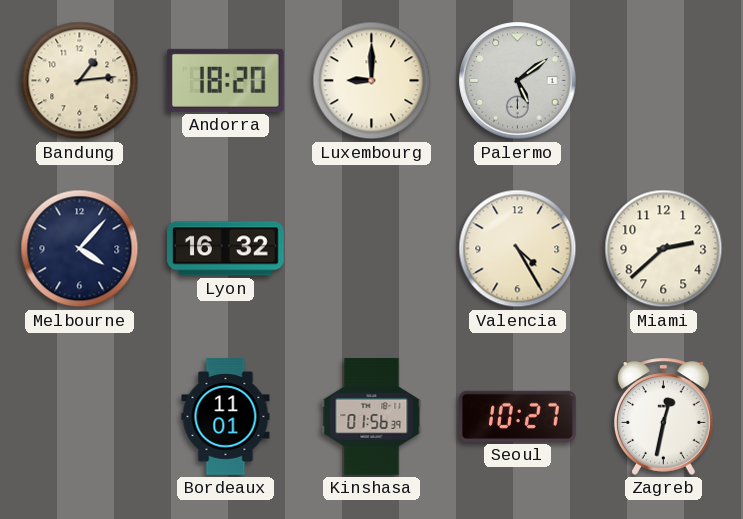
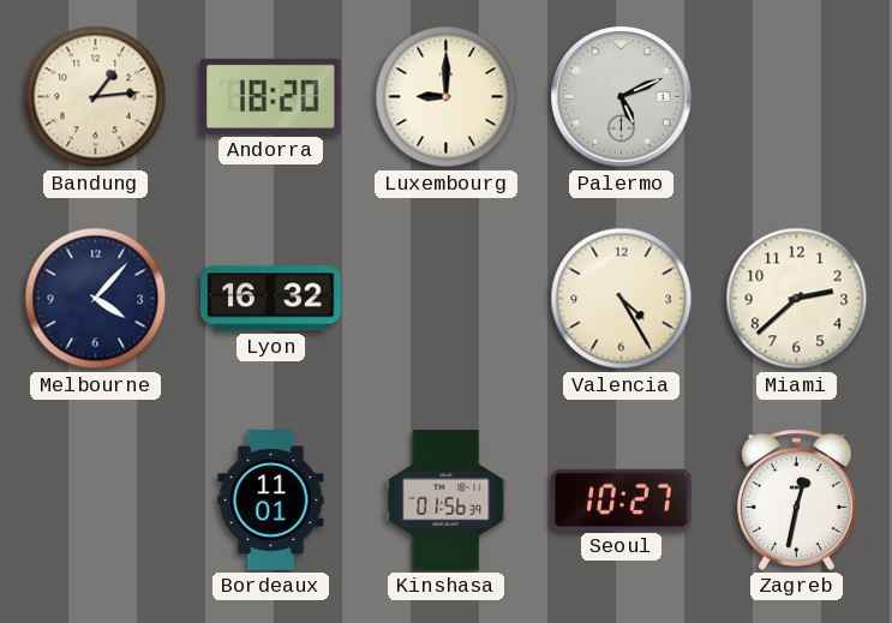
Palermo: 5:09 -> 5:11 (622, 97)
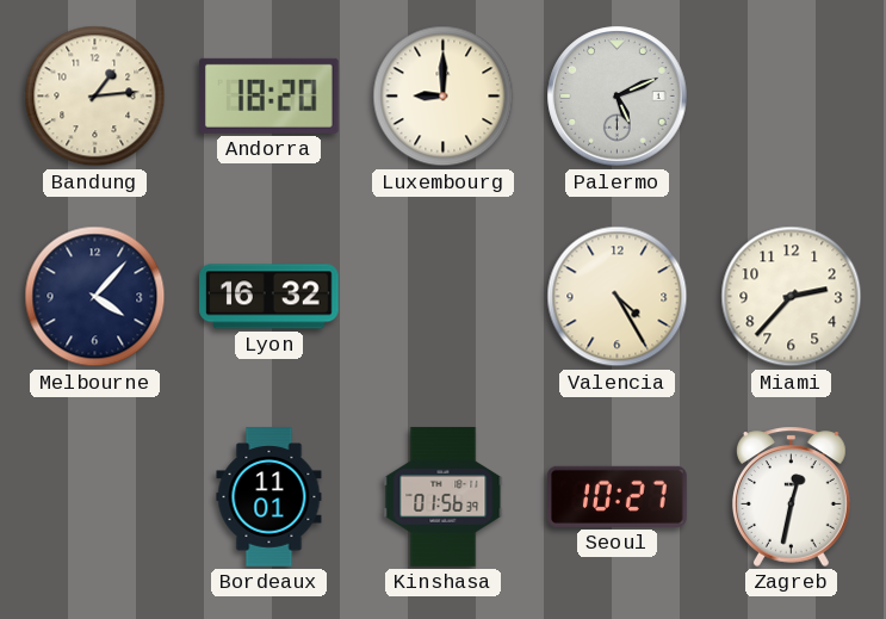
Miami: 2:38 -> 2:37 (792, 297)
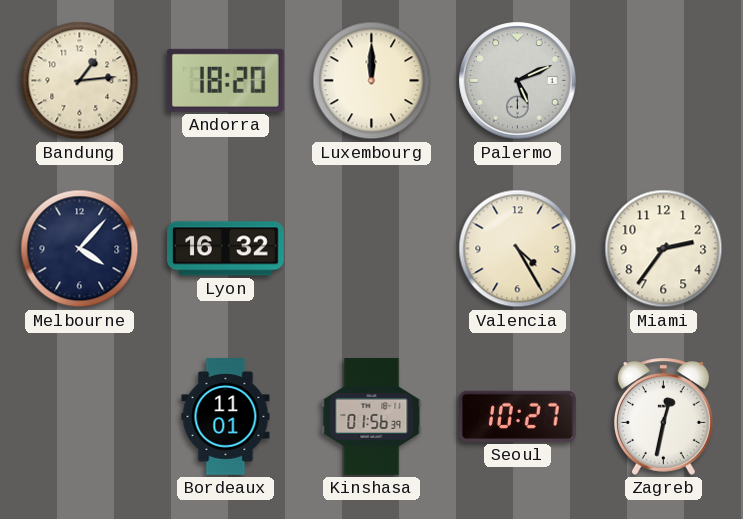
Luxembourg: 9:00 -> 12:00 (372, 81)
Miami: 2:37 -> 2:36 (664, 249)
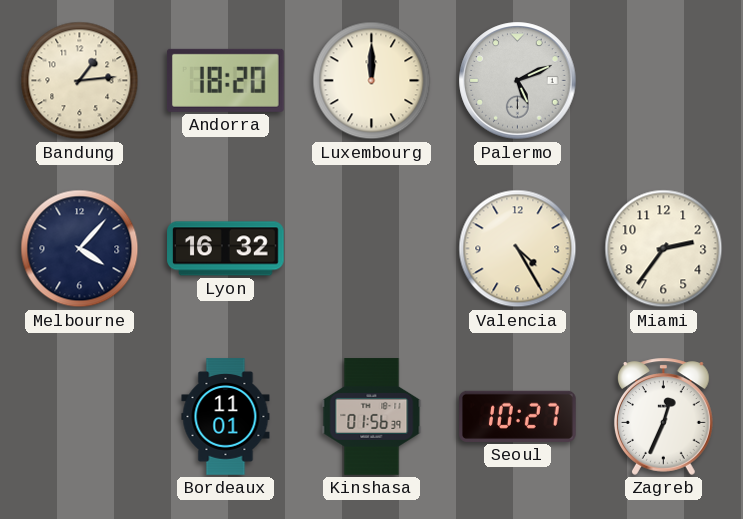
Zagreb: 12:32 -> 12:34 (663, 416)
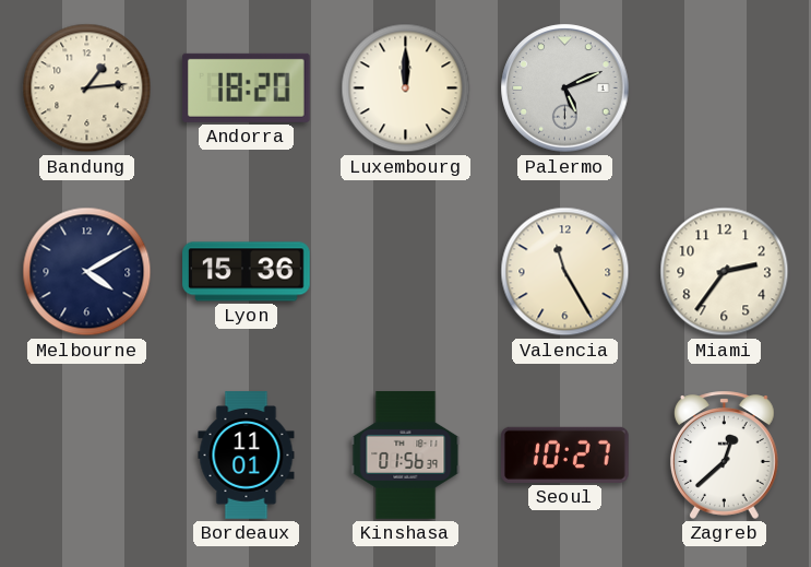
Melbourne: 4:07 -> 4:10 (87, 272)
Lyon: 16:32 -> 15:36 (247, 272)
Valencia: 4:25 -> 11:25 (565, 272)
Zagreb: 12:34 -> 12:38 (724, 454)
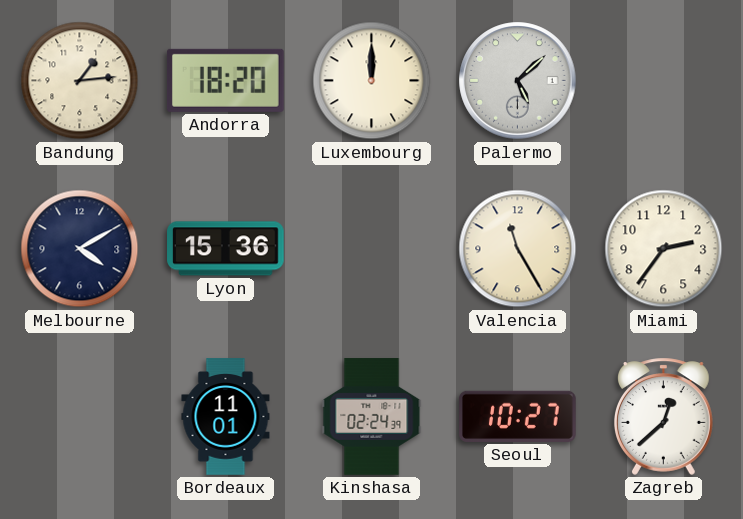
Palermo: 5:11 -> 5:08 (518, 81)
Kinshasa: 01:56 -> 02:24 (372, 417)
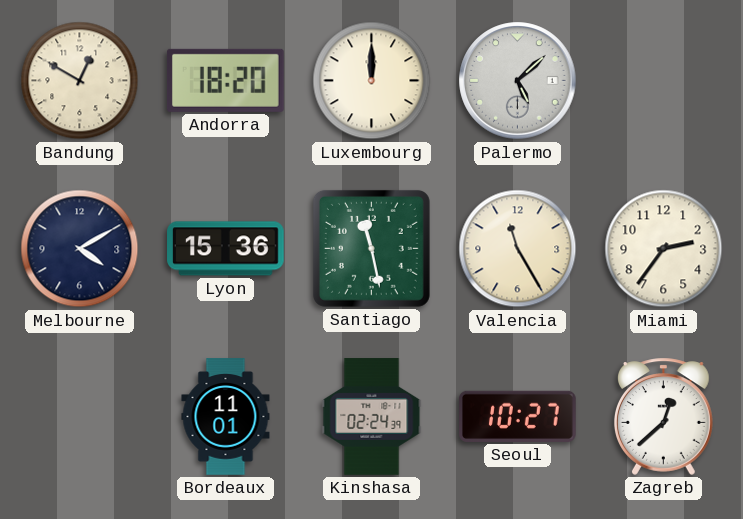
Bandung: 1:14 -> 12:50 (80, 81)
Santiago: none -> 11:28 (371, 248)
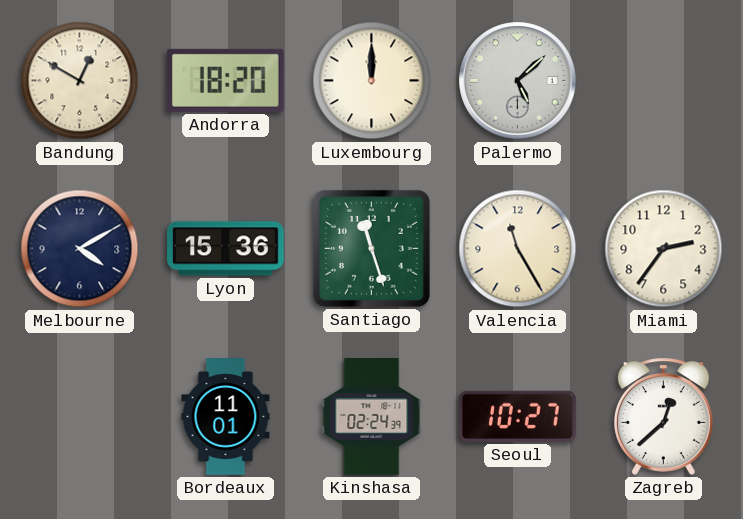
Santiago: 11:28 -> 11:27 (371, 248)
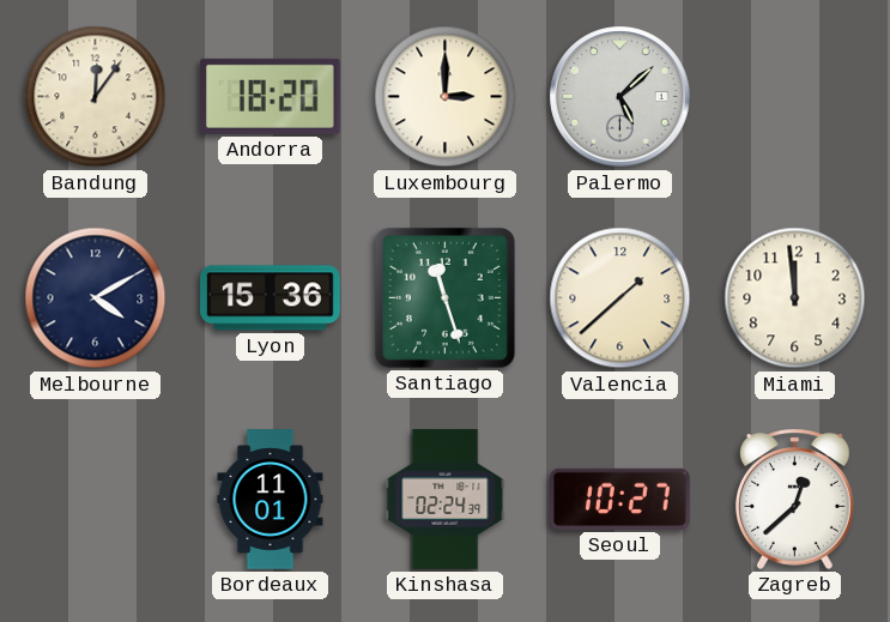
Bandung: 12:50 -> 12:06 (96, 97)
Luxembourg: 12:00 -> 3:00 (446, 97)
Valencia: 11:25 -> 1:38 (620, 298)
Miami: 2:36 -> 11:59 (795, 298)
